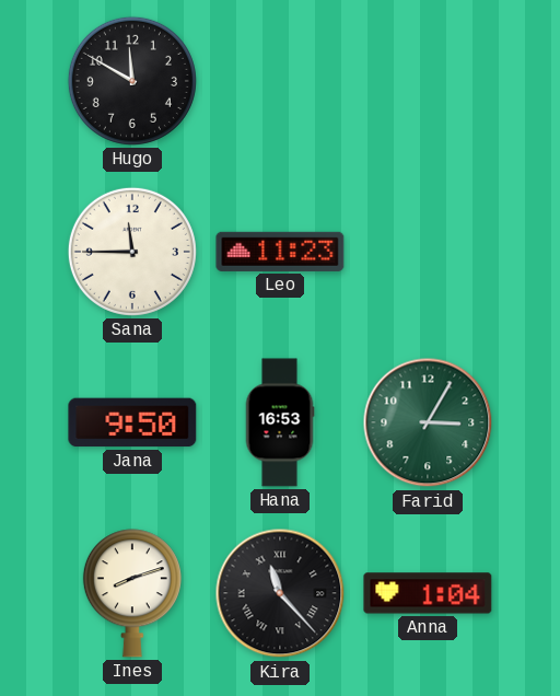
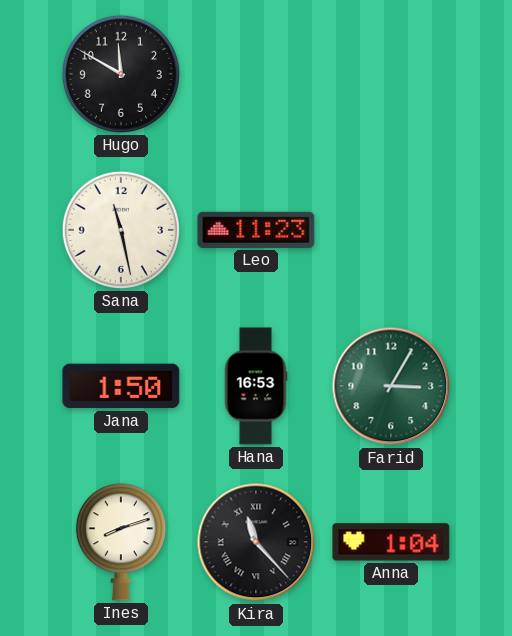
Sana: 11:45 -> 11:28 (121, 230)
Jana: 9:50 -> 1:50 (121, 386)
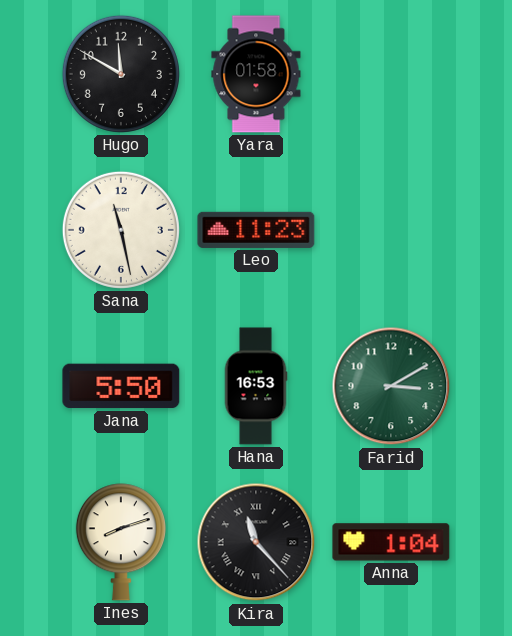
Yara: none -> 01:58 (256, 74)
Jana: 1:50 -> 5:50 (121, 386)
Farid: 3:05 -> 3:10 (391, 386)
